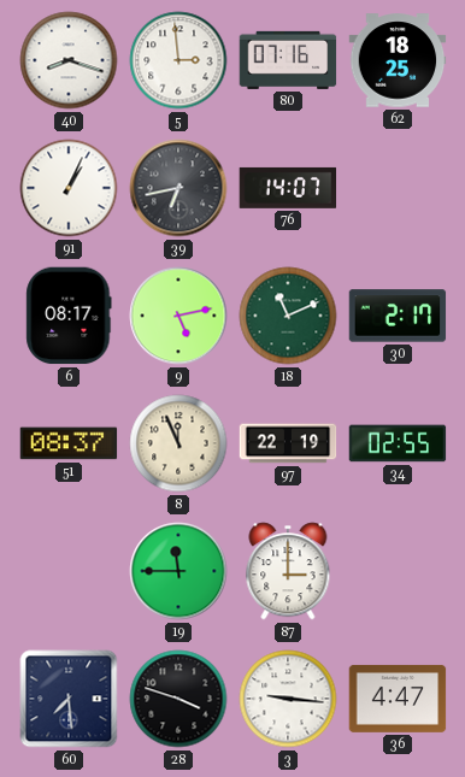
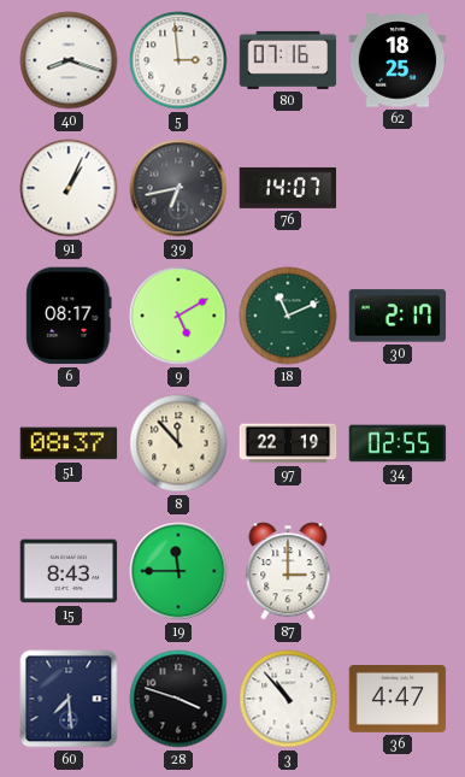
9: 5:13 -> 5:10 (178, 316)
8: 11:56 -> 11:53 (178, 443)
15: none -> 8:43 (69, 571)
3: 9:16 -> 10:53 (288, 699)
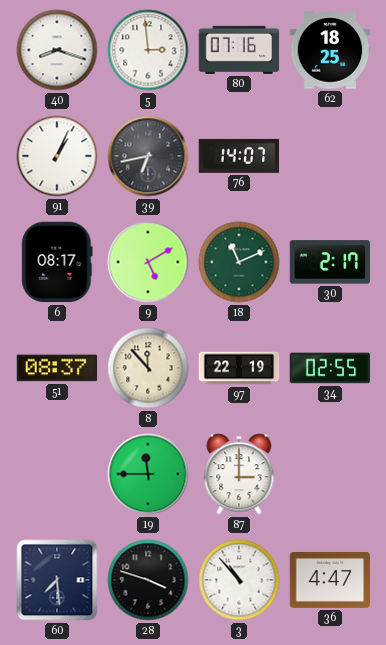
15: 8:43 -> none (69, 571)
